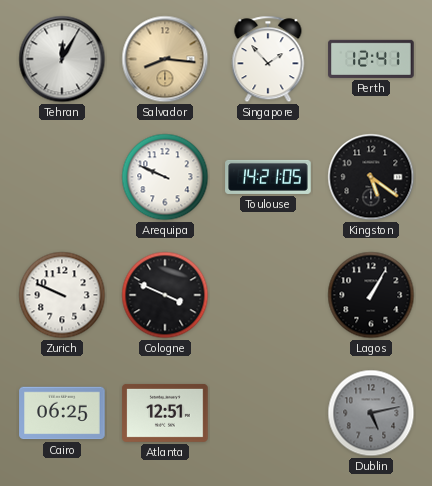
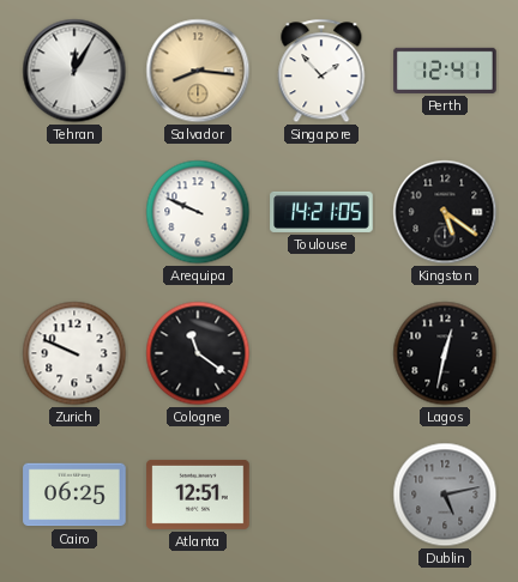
Cologne: 3:49 -> 11:21 (198, 353)
Lagos: 1:05 -> 12:32 (445, 353)
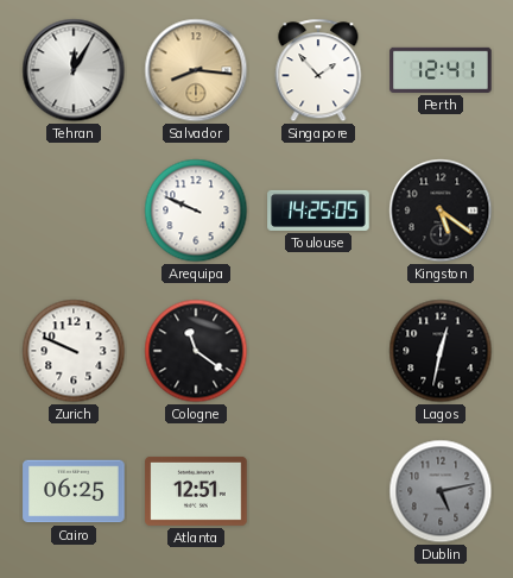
Toulouse: 14:21 -> 14:25 (318, 211)
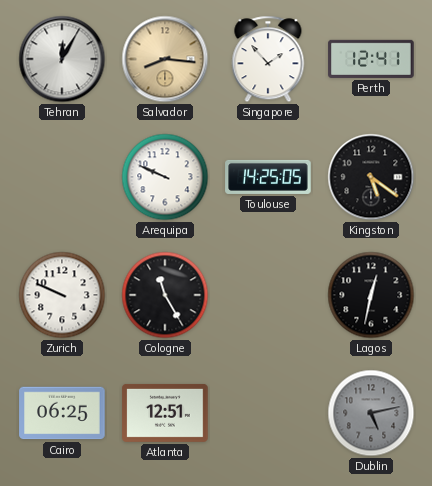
Cologne: 11:21 -> 11:25 (165, 295)
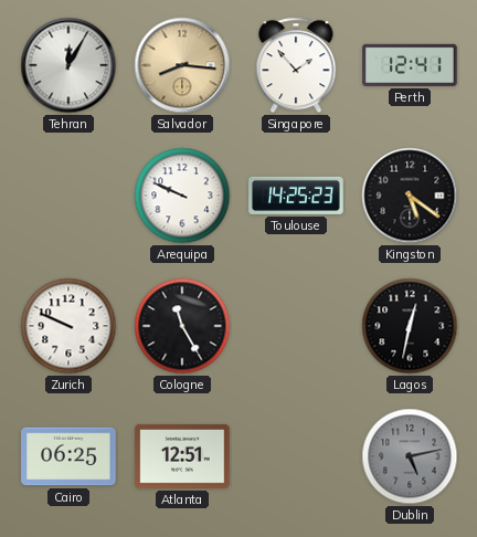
Toulouse: 14:25:05 -> 14:25:23 (296, 196)
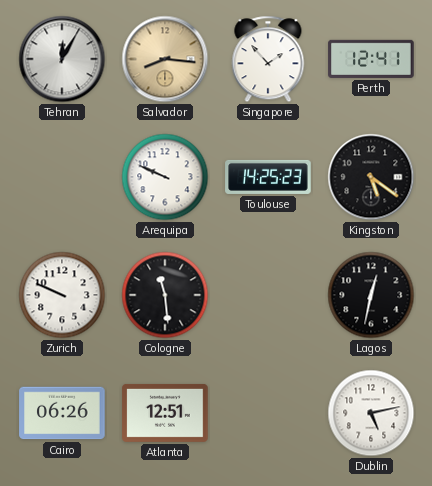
Cologne: 11:25 -> 11:29 (165, 295)
Cairo: 06:25 -> 06:26 (62, 413)
Dublin dial: grey -> white (371, 413)
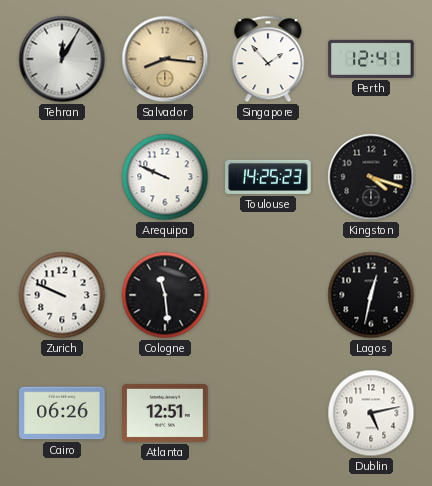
Kingston: 5:21 -> 4:18 (371, 177)
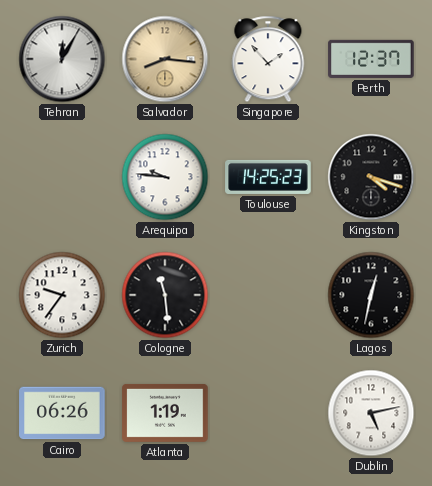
Perth: 12:41 -> 12:37 (371, 59)
Arequipa: 9:49 -> 9:46 (165, 177)
Zurich: 9:49 -> 9:36 (62, 295)
Atlanta: 12:51 -> 1:19 (165, 413)
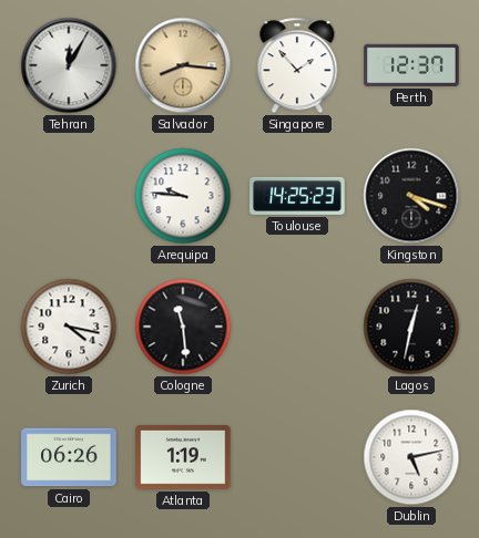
Zurich: 9:36 -> 4:17 (69, 327)
